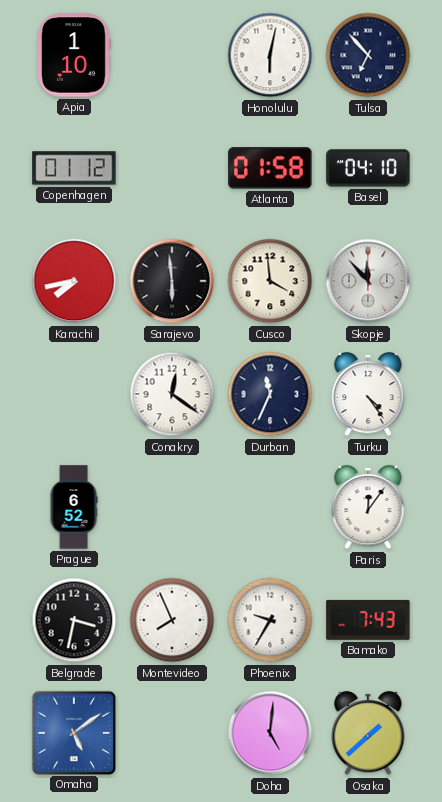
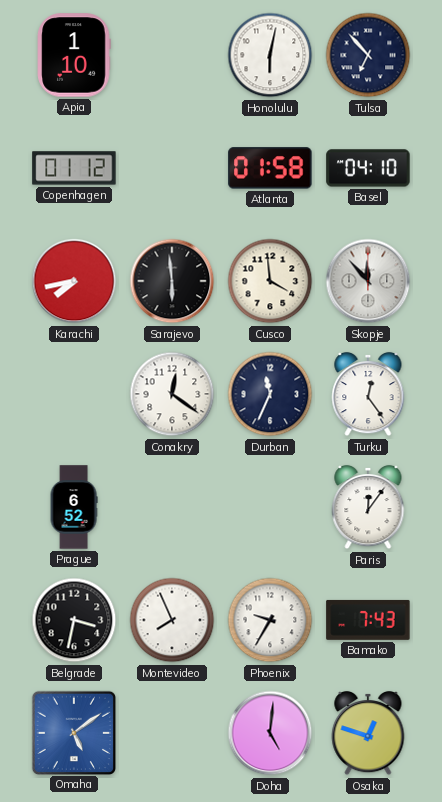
Turku: 4:24 -> 12:24 (368, 394)
Osaka: 1:38 -> 12:48 (368, 733)
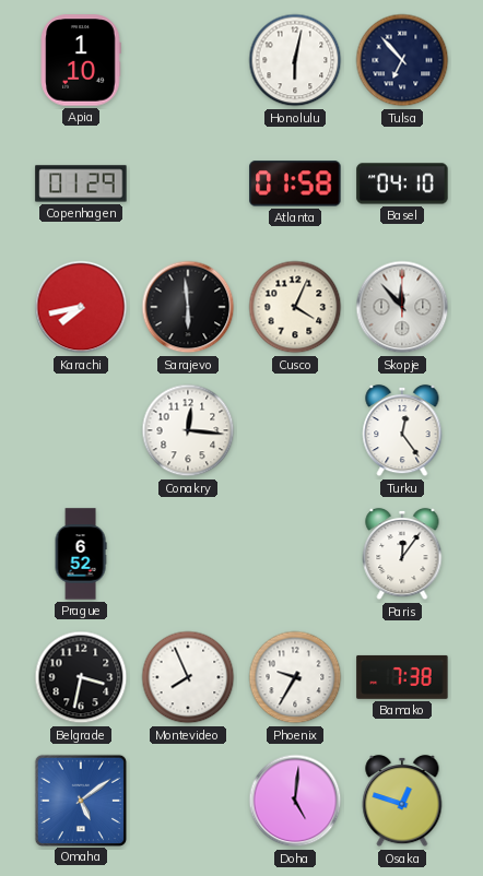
Copenhagen: 01:12 -> 01:29 (81, 184)
Cusco: 3:59 -> 4:04 (295, 307)
Conakry: 12:21 -> 12:16 (188, 430)
Durban: 11:34 -> none (270, 394)
Bamako: 7:43 -> 7:38 (402, 677)
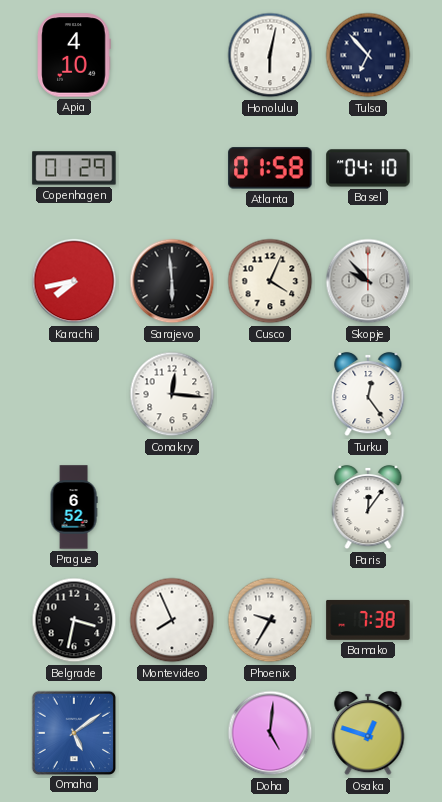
Apia: 1:10 -> 4:10 (74, 55)
Skopje: 11:53 -> 9:53 (368, 281)
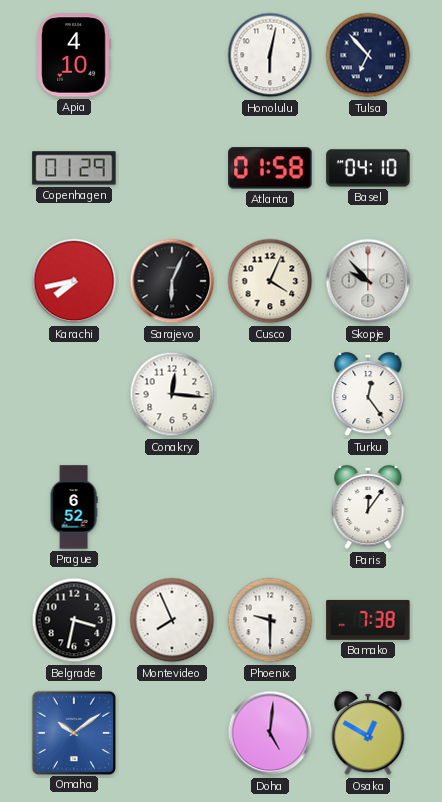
Sarajevo: 5:59 -> 6:04 (172, 281)
Phoenix: 9:35 -> 9:30 (270, 620)
Omaha: 5:09 -> 10:09 (73, 732)
Osaka: 12:48 -> 12:50 (368, 733)
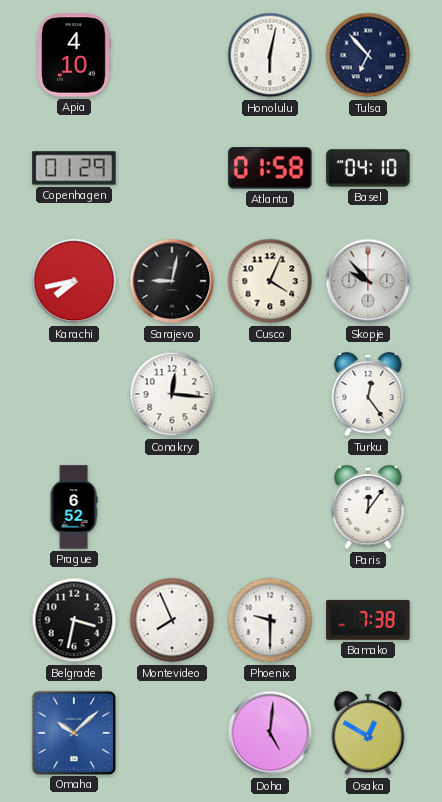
Sarajevo: 6:04 -> 9:02 (172, 281)
Omaha: 10:09 -> 10:08 (73, 732)
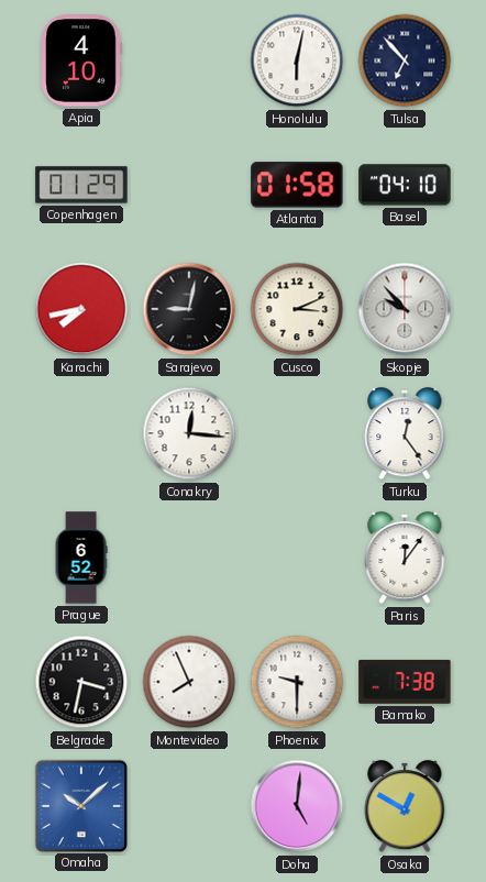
Cusco: 4:04 -> 3:11 (297, 309)
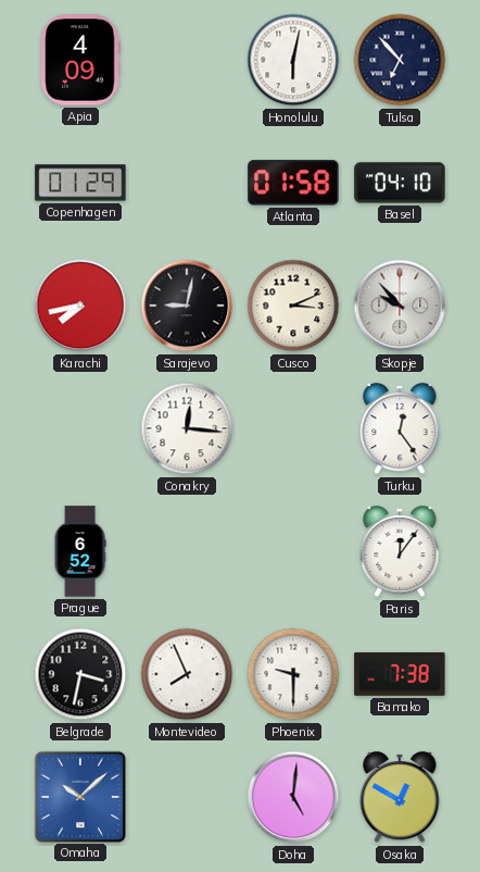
Apia: 4:10 -> 4:09 (80, 60)
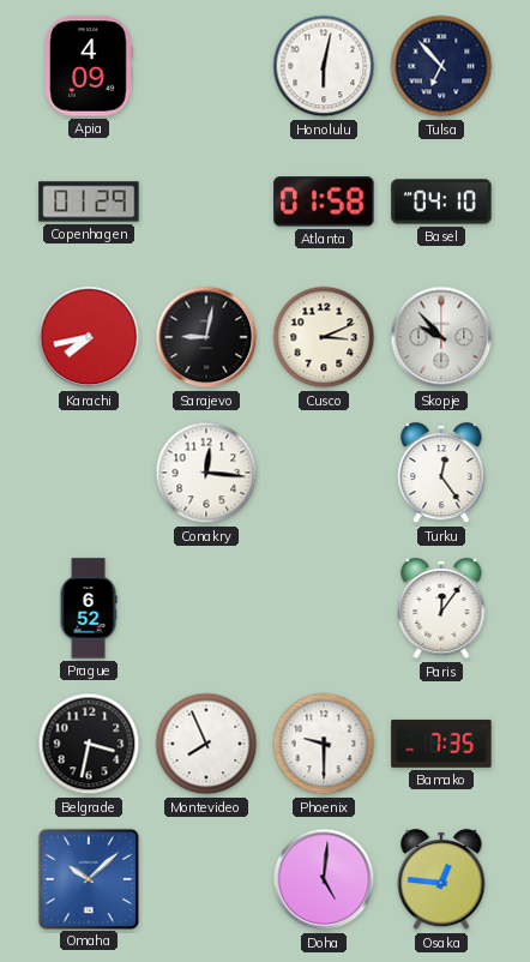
Bamako: 7:38 -> 7:35 (441, 744)
Osaka: 12:50 -> 12:46 (441, 879)
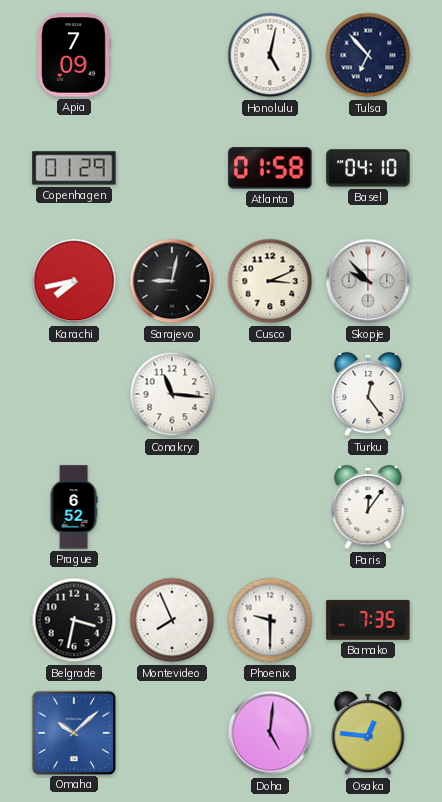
Apia: 4:09 -> 7:09 (74, 55)
Honolulu: 6:02 -> 5:02 (270, 55)
Conakry: 12:16 -> 11:16 (172, 394)
